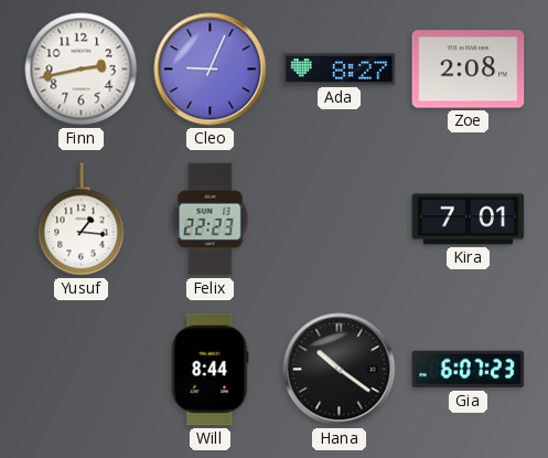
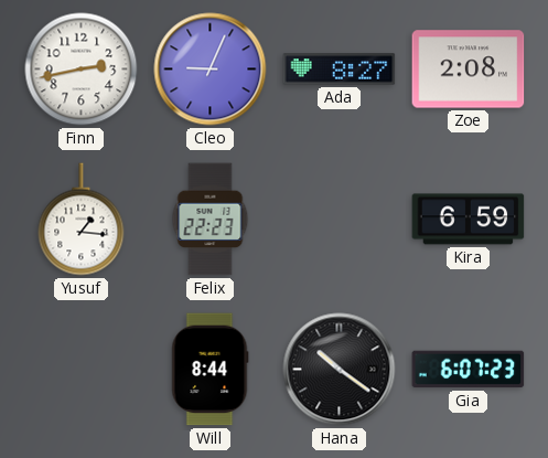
Kira: 7:01 -> 6:59 (469, 220)
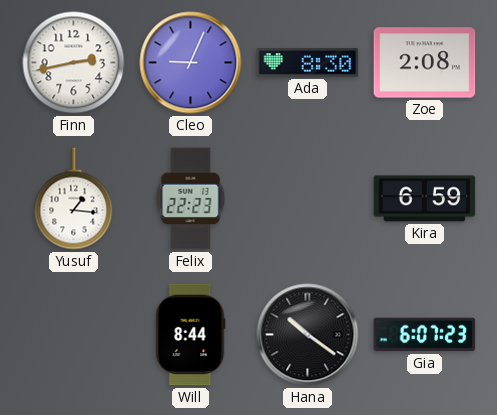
Ada: 8:27 -> 8:30 (308, 63)
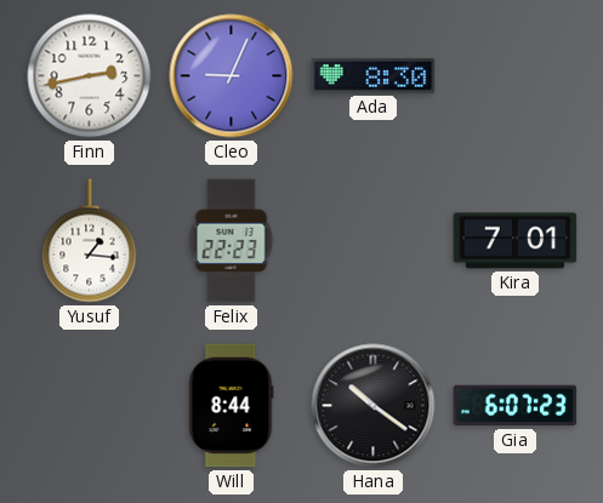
Zoe: 2:08 -> none (425, 63)
Kira: 6:59 -> 7:01 (516, 241)
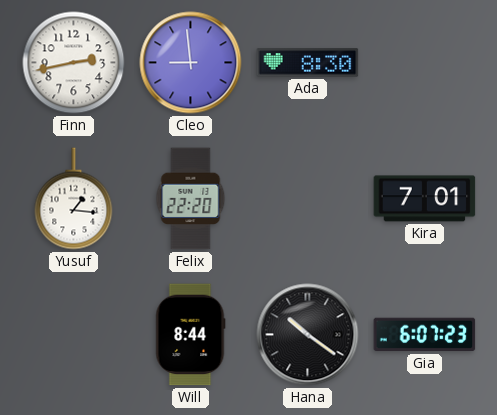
Cleo: 9:04 -> 8:59 (191, 63)
Felix: 22:23 -> 22:20 (191, 199)
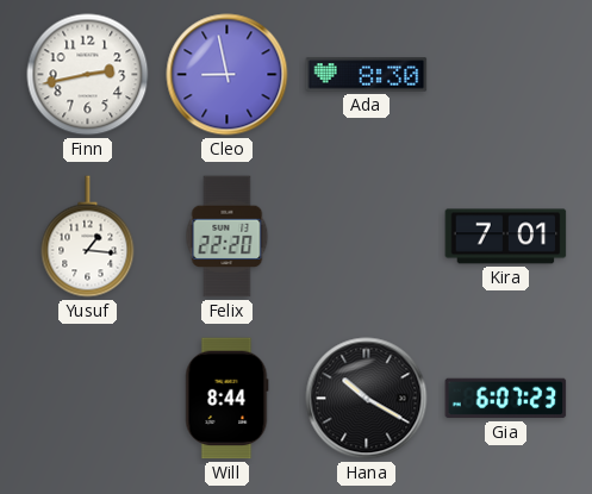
Cleo: 8:59 -> 8:58 (228, 75)
Hana: 10:21 -> 10:20 (367, 399)
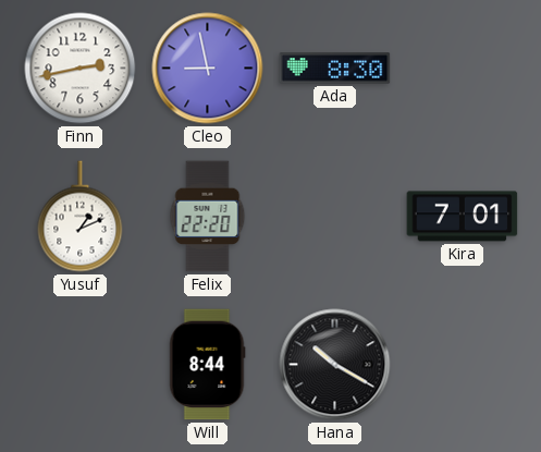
Yusuf: 1:16 -> 1:11 (81, 217)
Gia: 6:07 -> none (506, 399)
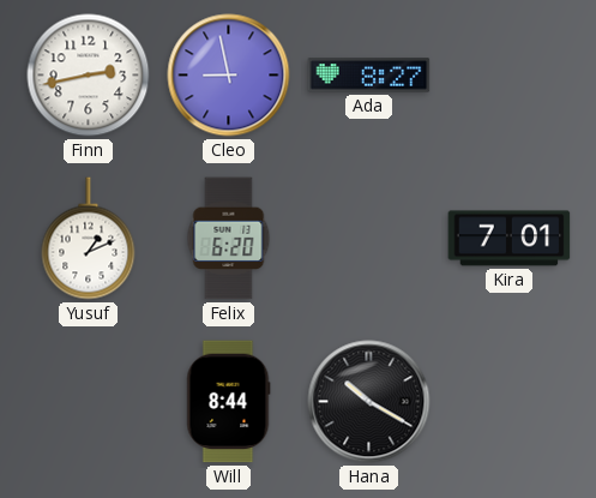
Ada: 8:30 -> 8:27 (369, 76)
Felix: 22:20 -> 6:20 (229, 239)
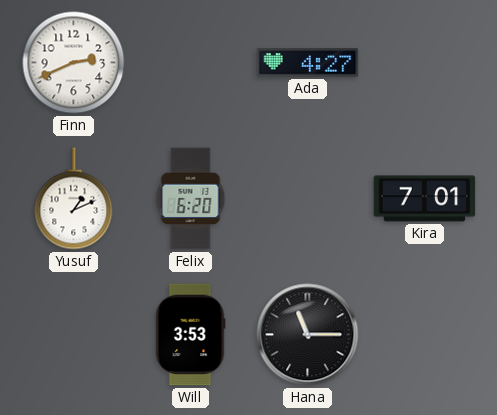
Finn: 2:43 -> 2:41 (74, 63)
Cleo: 8:58 -> none (229, 76)
Ada: 8:27 -> 4:27 (308, 63)
Will: 8:44 -> 3:53 (191, 335)
Hana: 10:20 -> 11:15 (308, 335)
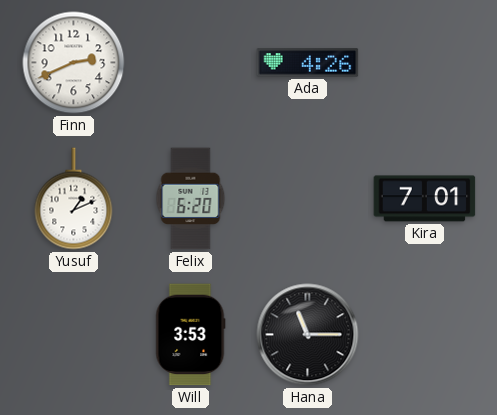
Ada: 4:27 -> 4:26 (308, 63)
